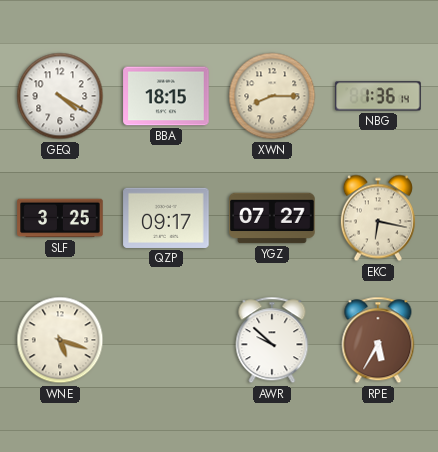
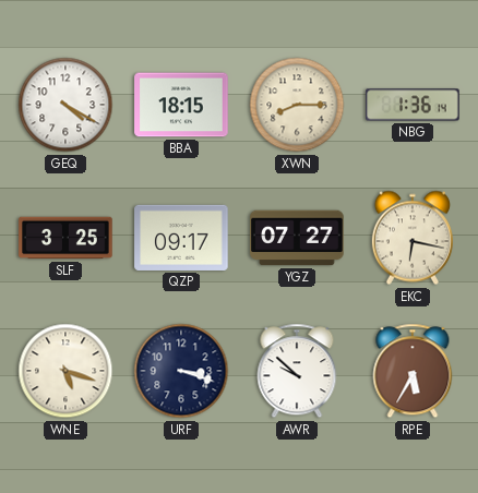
URF: none -> 3:18 (181, 371)
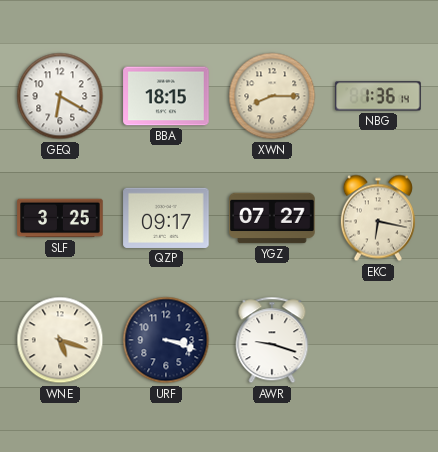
GEQ: 4:20 -> 6:20 (60, 96)
AWR: 9:52 -> 9:18 (272, 340)
RPE: 5:35 -> none (413, 371)
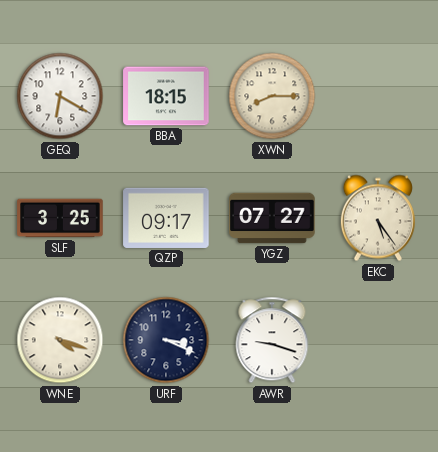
NBG: 1:36 -> none (378, 96)
EKC: 6:17 -> 5:24 (378, 218)
WNE: 5:18 -> 4:18 (60, 340)
URF: 3:18 -> 3:19 (166, 340)
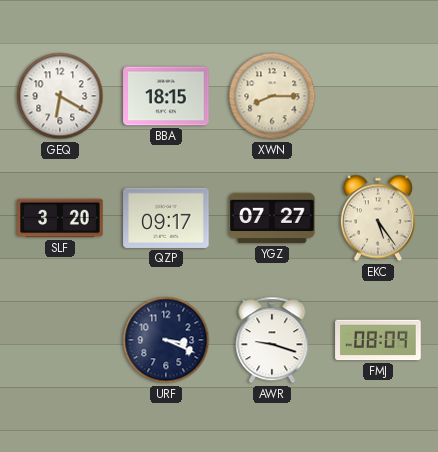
SLF: 3:25 -> 3:20 (60, 218)
WNE: 4:18 -> none (60, 340)
FMJ: none -> 08:09 (378, 340)
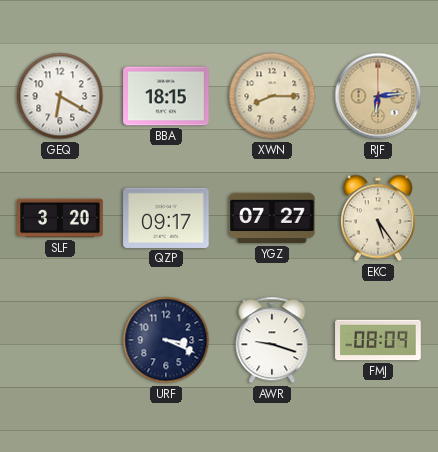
RJF: none -> 6:14 (378, 96)
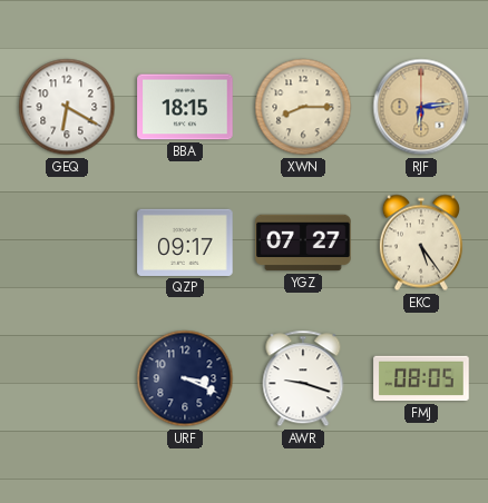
SLF: 3:20 -> none (60, 218)
FMJ: 08:09 -> 08:05 (421, 378)
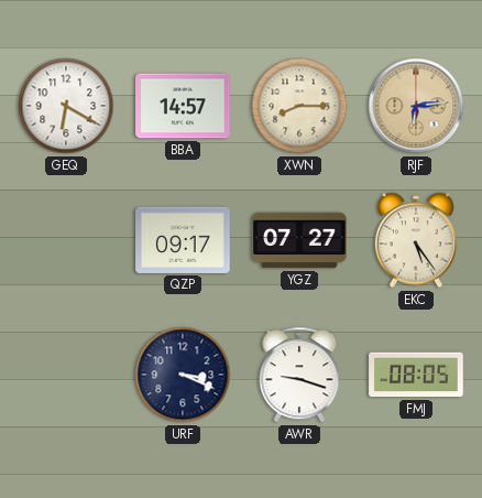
BBA: 18:15 -> 14:57 (183, 106)
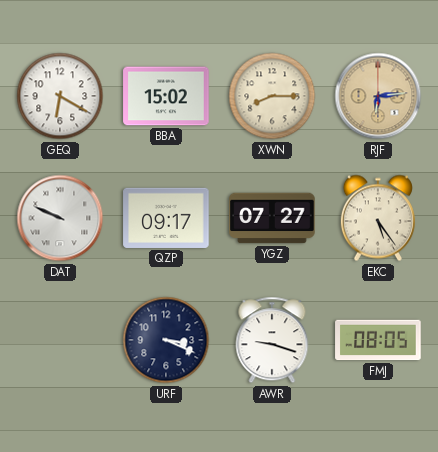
BBA: 14:57 -> 15:02 (166, 96)
DAT: none -> 9:49 (60, 218)
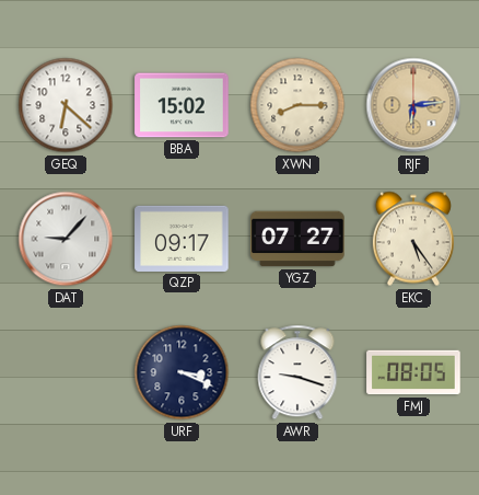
GEQ: 6:20 -> 6:22 (66, 105)
DAT: 9:49 -> 9:07 (66, 239)
